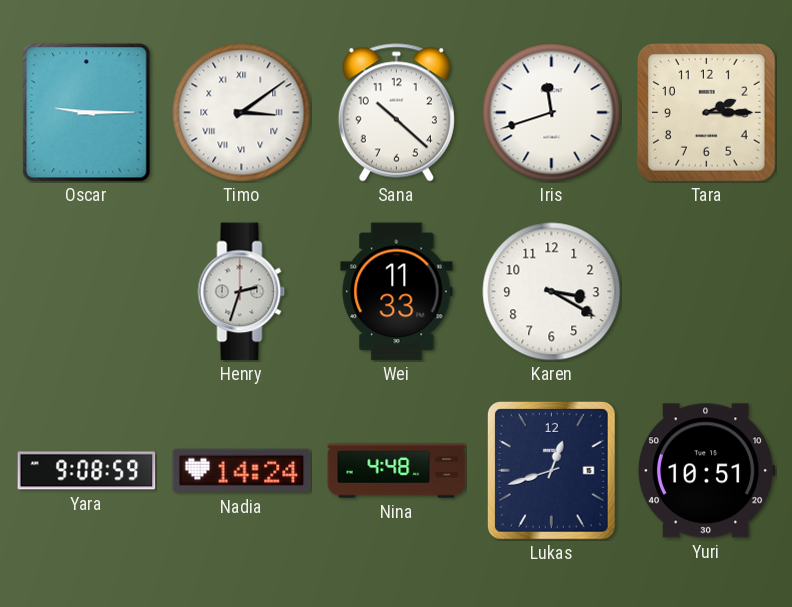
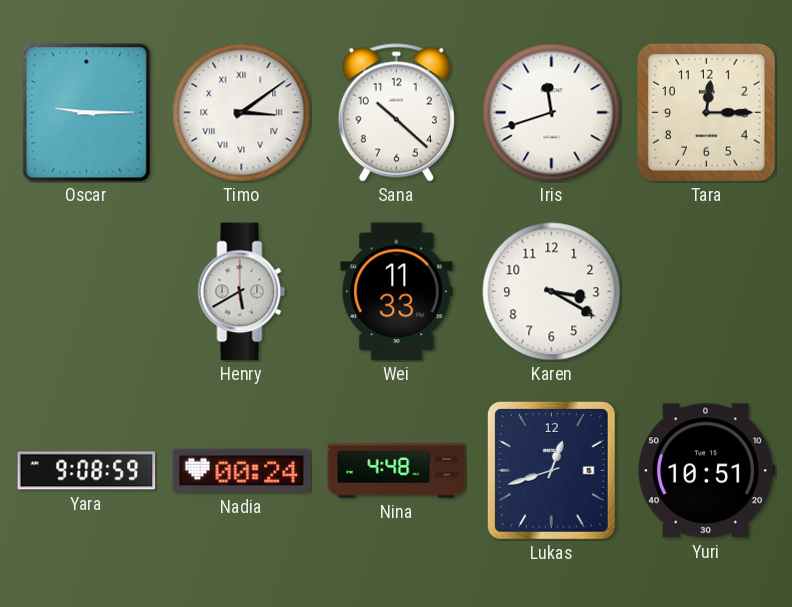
Tara: 2:15 -> 12:15 (707, 113)
Henry: 2:33 -> 5:40 (242, 292)
Nadia: 14:24 -> 00:24 (242, 471)
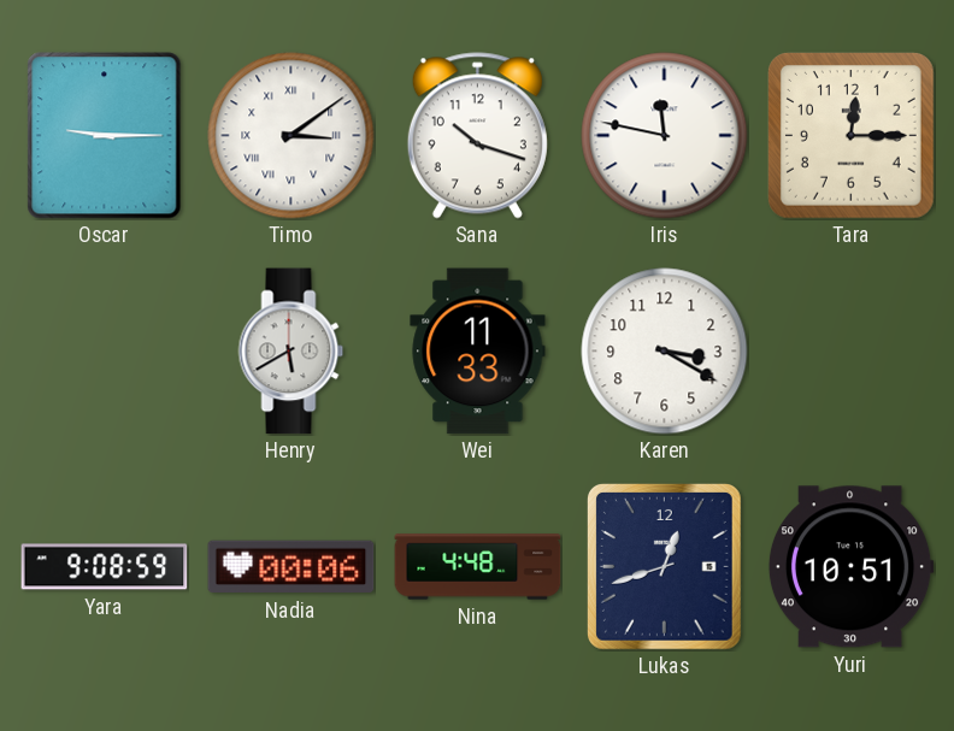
Sana: 10:22 -> 10:18 (477, 136)
Iris: 11:42 -> 11:47 (665, 136)
Nadia: 00:24 -> 00:06 (291, 567)
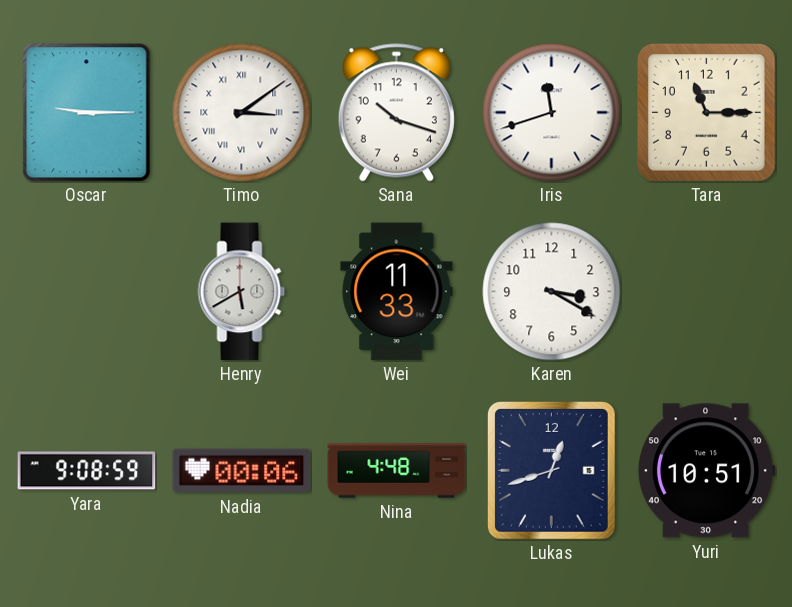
Iris: 11:47 -> 11:42 (552, 113)
Tara: 12:15 -> 11:15 (707, 113)
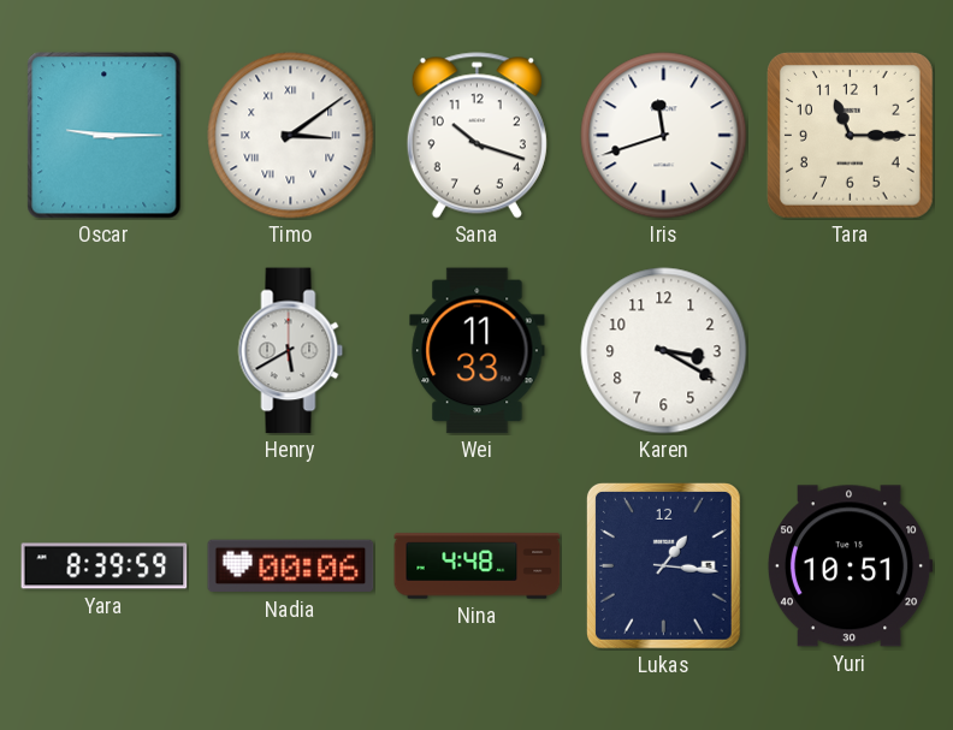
Yara: 9:08 -> 8:39 (105, 566)
Lukas: 12:42 -> 1:16 (663, 566)
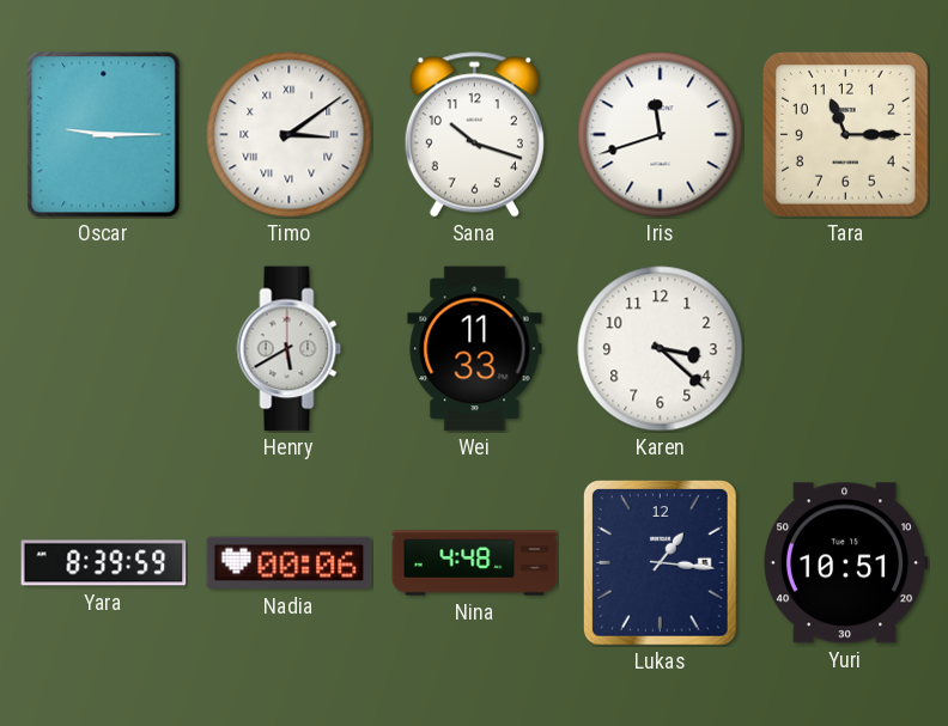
Karen: 3:20 -> 3:22 (661, 349)
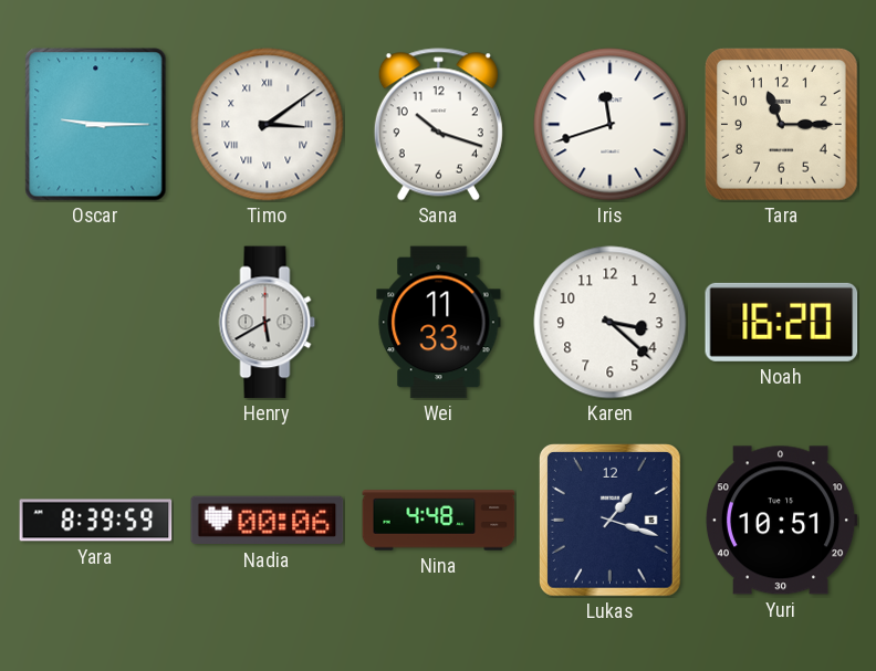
Noah: none -> 16:20 (782, 322)
Lukas: 1:16 -> 1:18 (609, 521)
